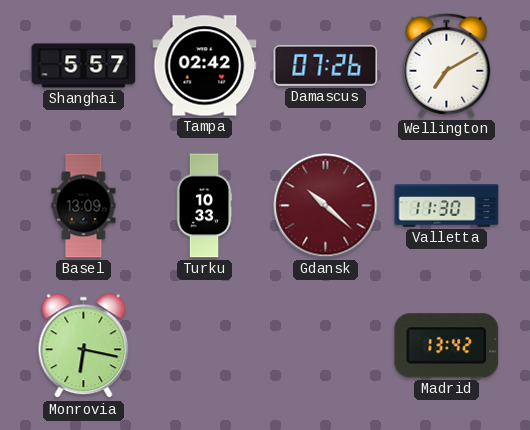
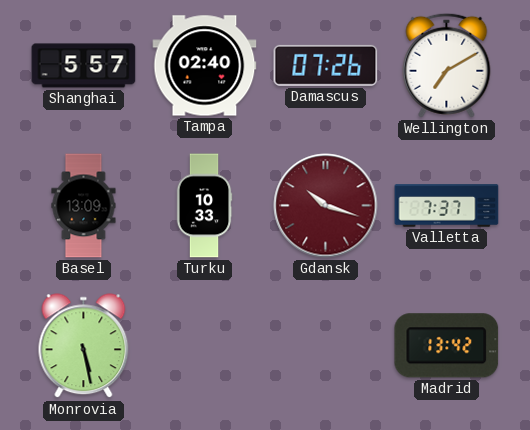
Tampa: 02:42 -> 02:40 (205, 66)
Gdansk: 10:22 -> 10:18 (326, 206)
Valletta: 11:30 -> 7:37 (447, 206)
Monrovia: 6:17 -> 5:28 (84, 346)
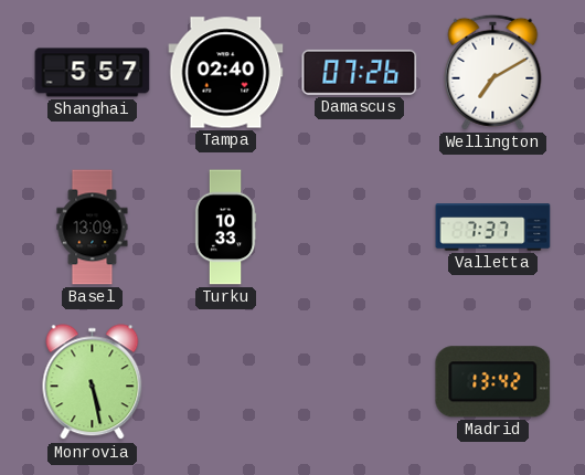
Gdansk: 10:18 -> none (326, 206)
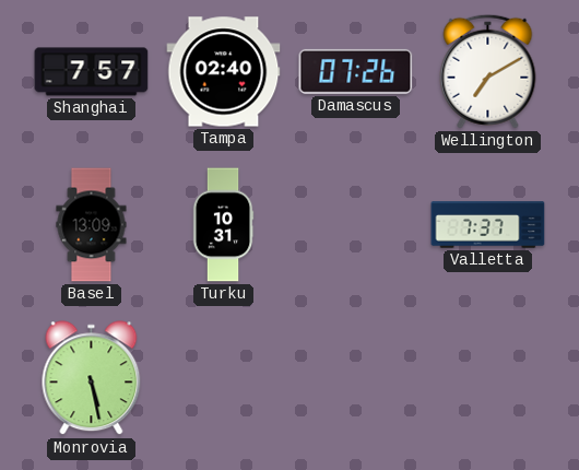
Shanghai: 5:57 -> 7:57 (92, 72)
Turku: 10:33 -> 10:31 (223, 225)
Madrid: 13:42 -> none (493, 382)
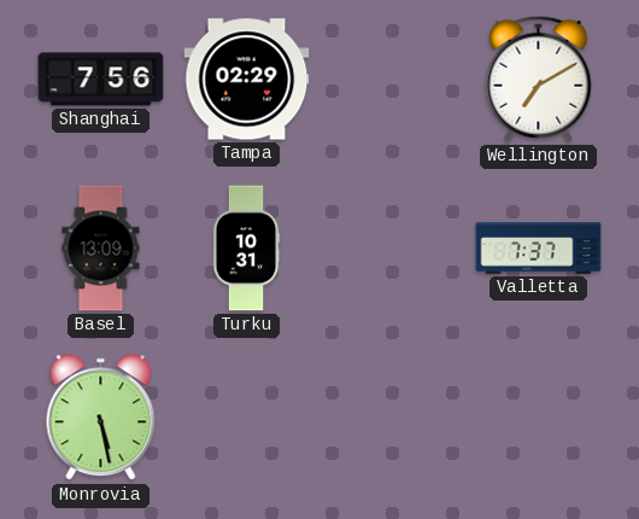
Shanghai: 7:57 -> 7:56 (101, 80)
Tampa: 02:40 -> 02:29 (247, 80)
Damascus: 07:26 -> none (356, 71)
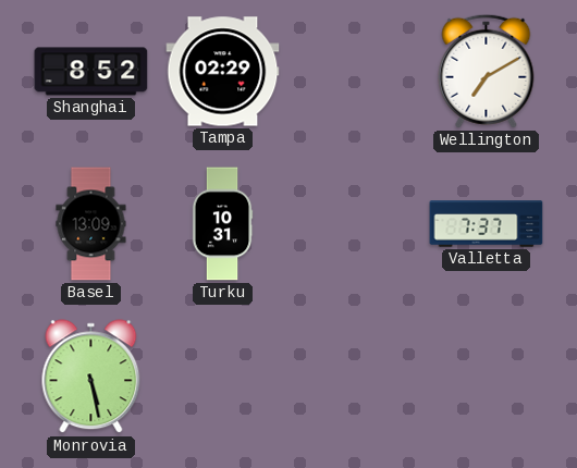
Shanghai: 7:56 -> 8:52 (91, 72)
